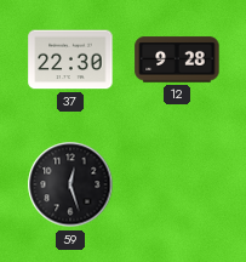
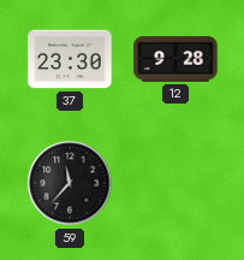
37: 22:30 -> 23:30 (70, 59)
59: 12:27 -> 11:37 (70, 183)
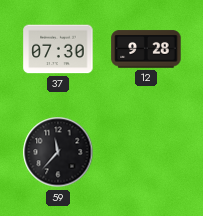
37: 23:30 -> 07:30 (58, 49)
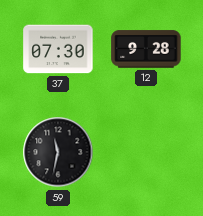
59: 11:37 -> 11:32 (58, 152)
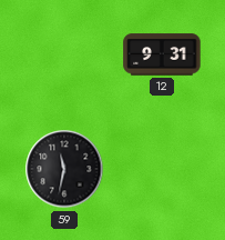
37: 07:30 -> none (58, 49)
12: 9:28 -> 9:31 (162, 54)
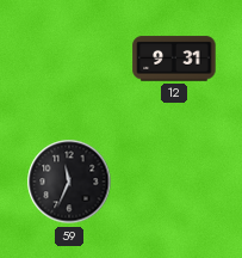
59: 11:32 -> 11:34 (69, 182)
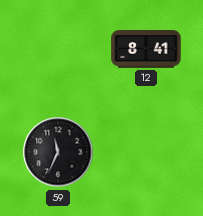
12: 9:31 -> 8:41 (146, 49)
